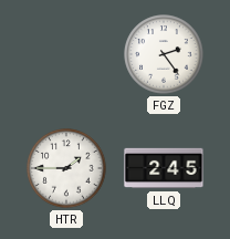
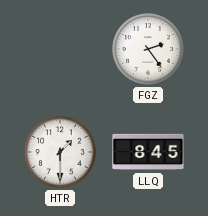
HTR: 1:45 -> 1:30 (60, 152)
LLQ: 2:45 -> 8:45 (148, 152)
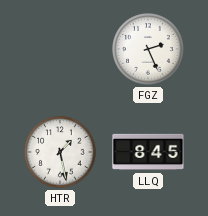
FGZ: 2:24 -> 2:26 (148, 49)
HTR: 1:30 -> 1:28 (60, 152)
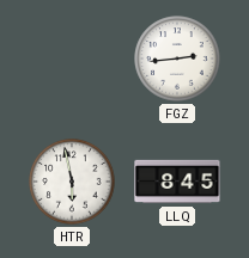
FGZ: 2:26 -> 2:44 (177, 59)
HTR: 1:28 -> 5:58 (72, 182)
